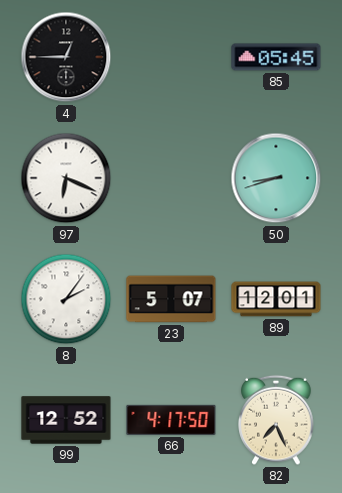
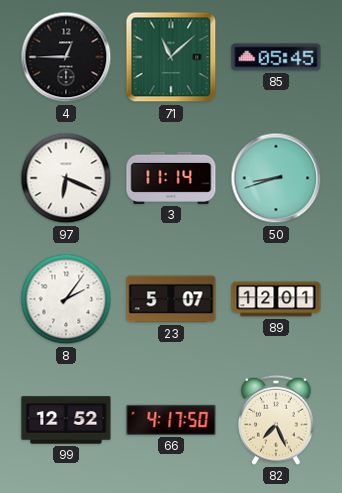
71: none -> 11:08 (171, 57)
3: none -> 11:14 (171, 178)
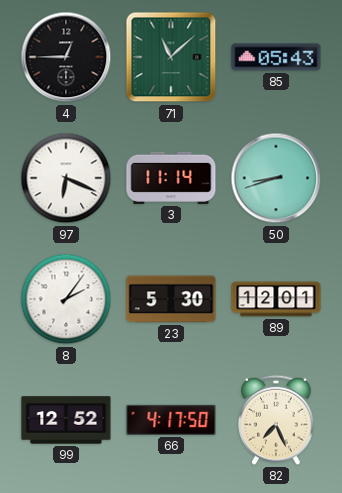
85: 05:45 -> 05:43 (276, 57)
23: 5:07 -> 5:30 (171, 299)
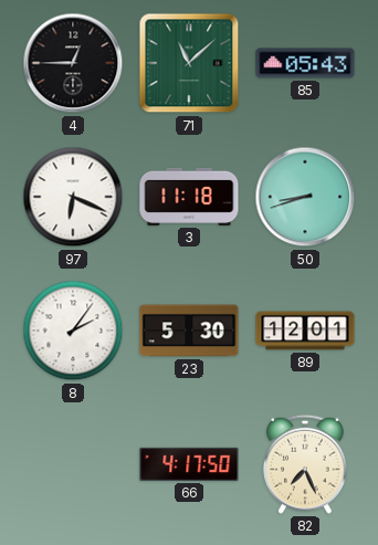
3: 11:14 -> 11:18 (189, 197)
99: 12:52 -> none (66, 420)
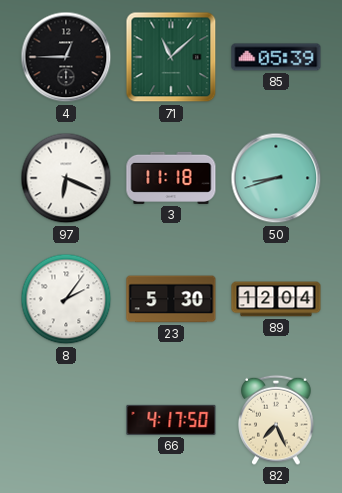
85: 05:43 -> 05:39 (276, 57)
89: 12:01 -> 12:04 (276, 299)
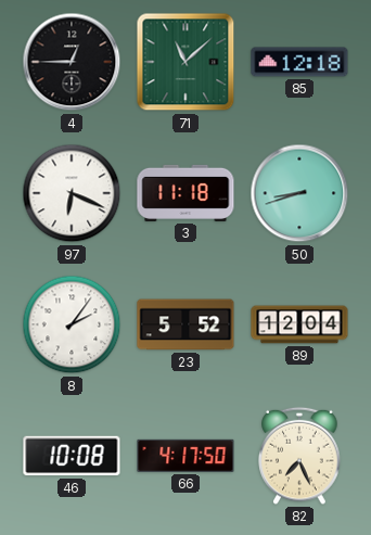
85: 05:39 -> 12:18 (299, 62)
23: 5:30 -> 5:52 (185, 324)
46: none -> 10:08 (72, 456)
